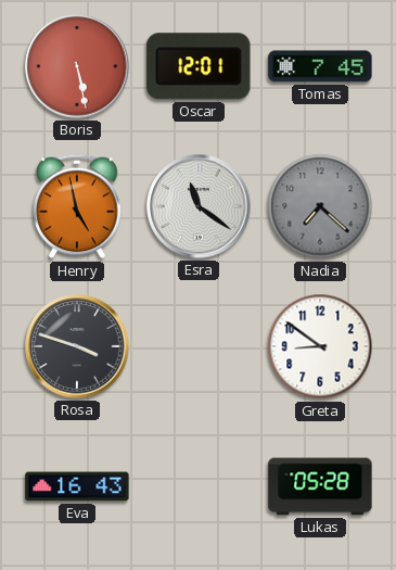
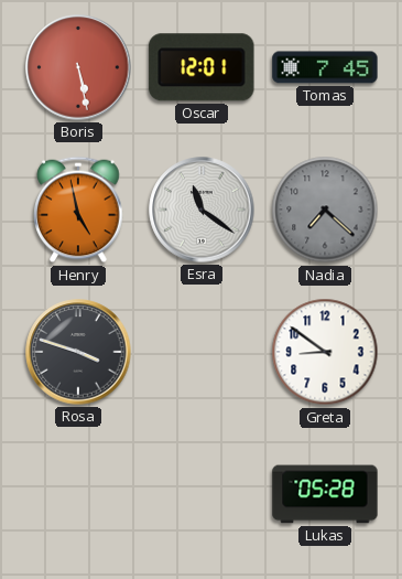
Eva: 16:43 -> none (77, 486)
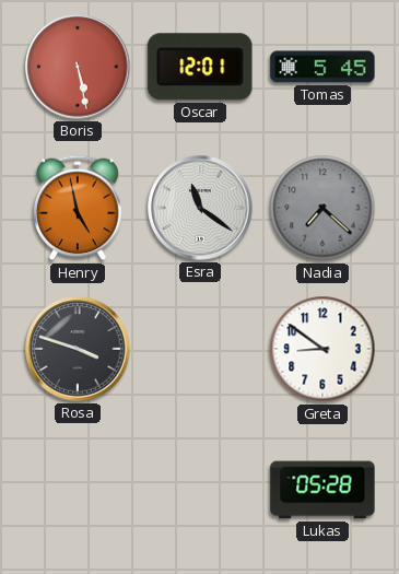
Tomas: 7:45 -> 5:45 (322, 67)
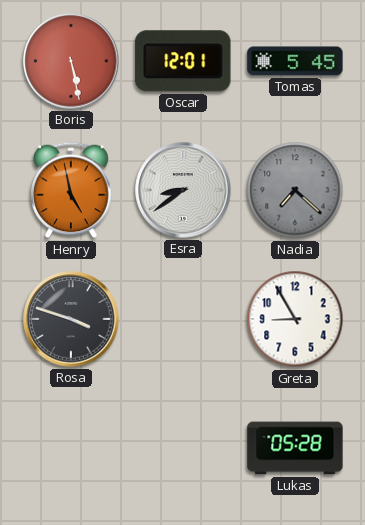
Esra: 11:21 -> 8:39 (183, 190)
Greta: 8:51 -> 8:55 (295, 319)
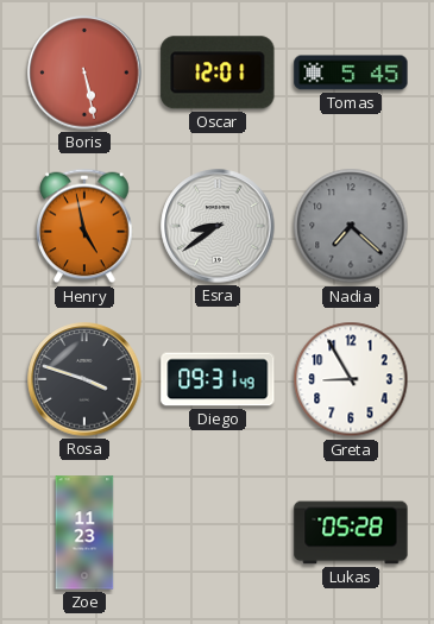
Diego: none -> 09:31 (218, 379)
Zoe: none -> 11:23 (84, 532)
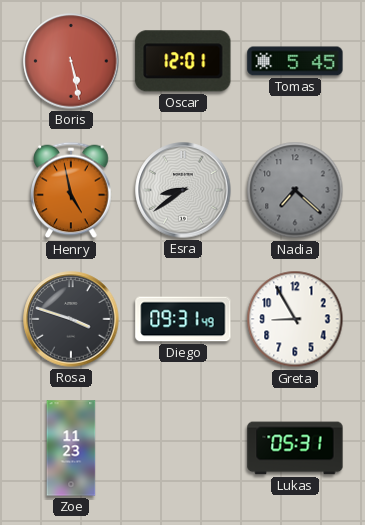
Lukas: 05:28 -> 05:31 (295, 448)
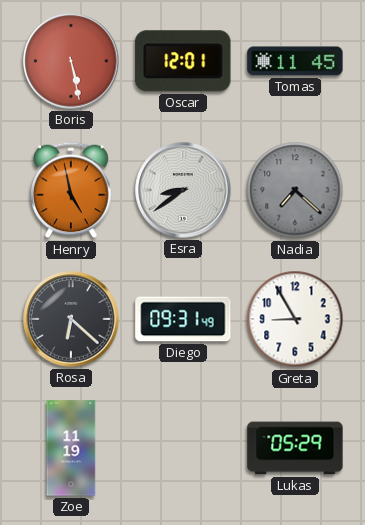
Tomas: 5:45 -> 11:45 (295, 61)
Rosa: 3:48 -> 6:22 (71, 319)
Zoe: 11:23 -> 11:19 (71, 448)
Lukas: 05:31 -> 05:29 (295, 448)
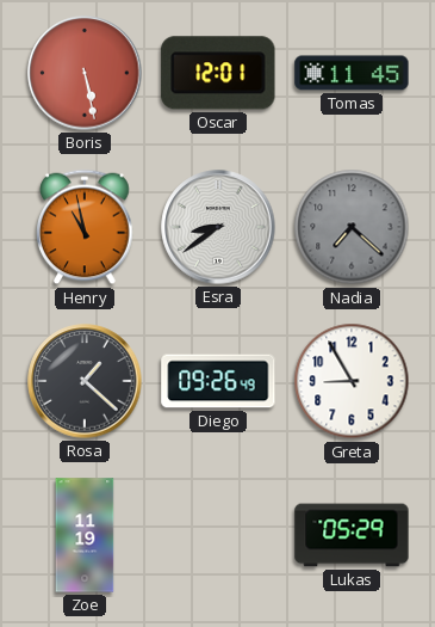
Henry: 4:58 -> 10:58 (85, 227)
Rosa: 6:22 -> 1:22 (85, 381)
Diego: 09:31 -> 09:26 (218, 381)
